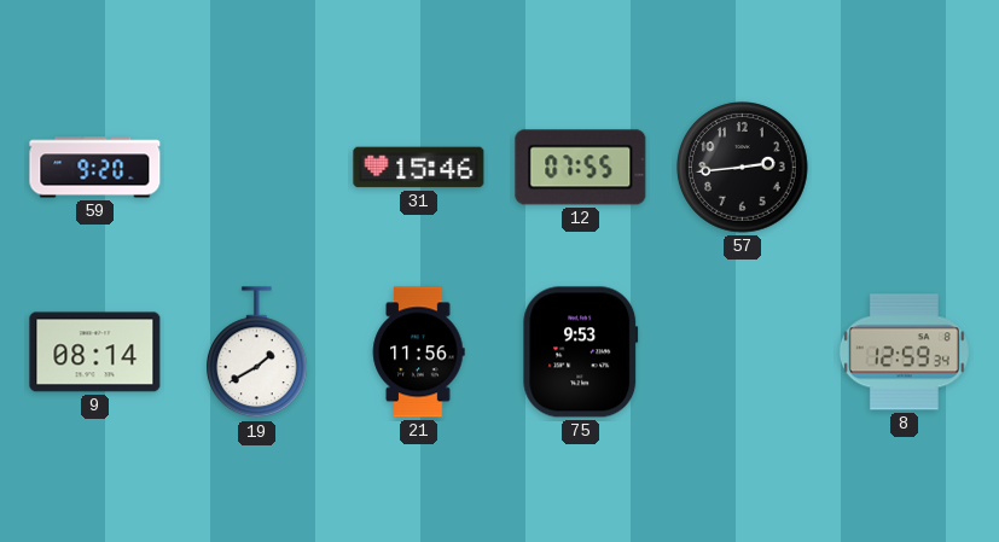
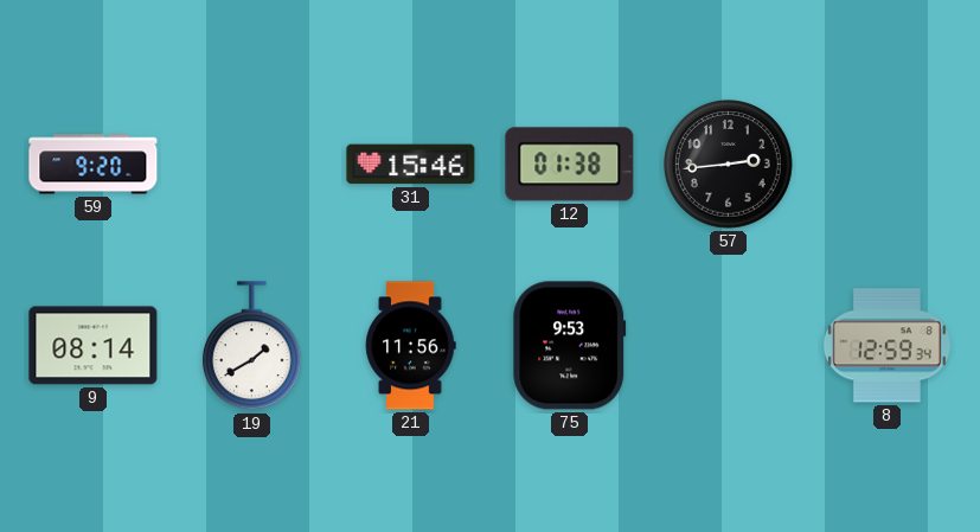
12: 07:55 -> 01:38 (570, 165)
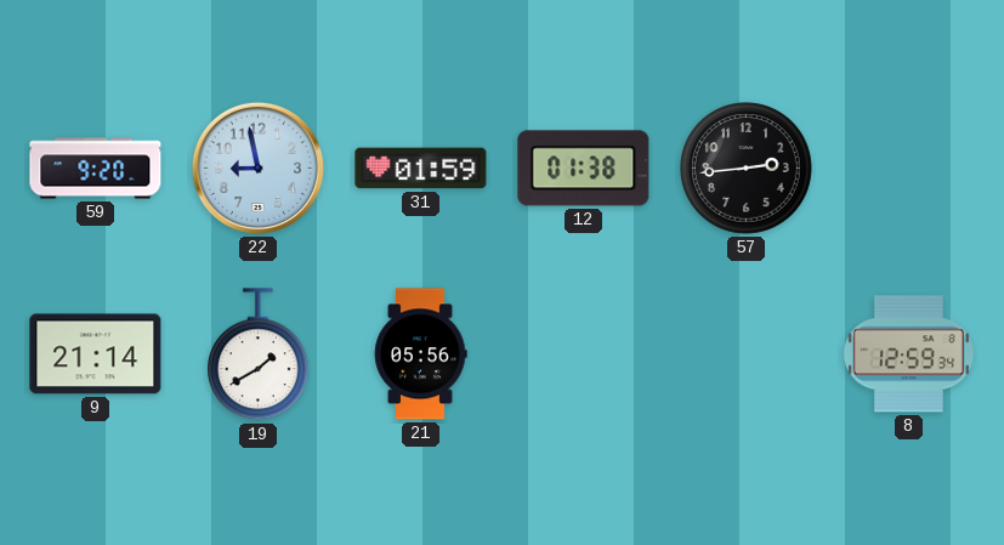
22: none -> 8:58 (257, 168)
31: 15:46 -> 01:59 (421, 169)
9: 08:14 -> 21:14 (96, 354)
21: 11:56 -> 05:56 (420, 354)
75: 9:53 -> none (570, 346)
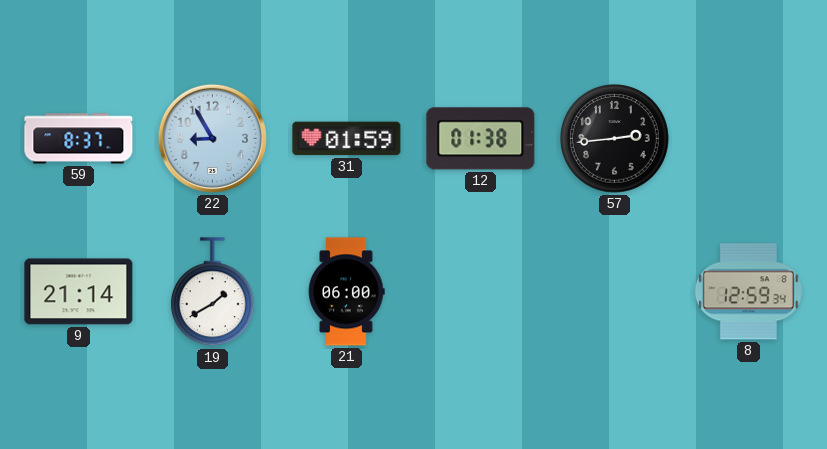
59: 9:20 -> 8:37 (79, 139)
22: 8:58 -> 8:55 (212, 138)
21: 05:56 -> 06:00 (346, 292)
